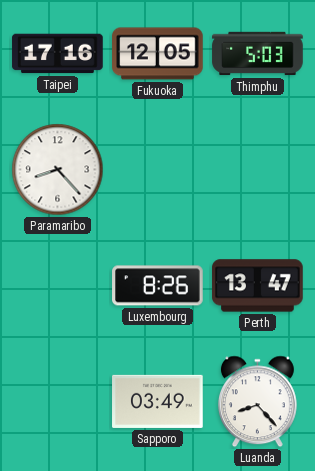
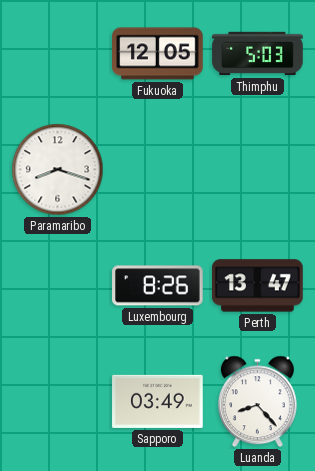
Taipei: 17:16 -> none (58, 54)
Paramaribo: 8:23 -> 8:18 (58, 170)
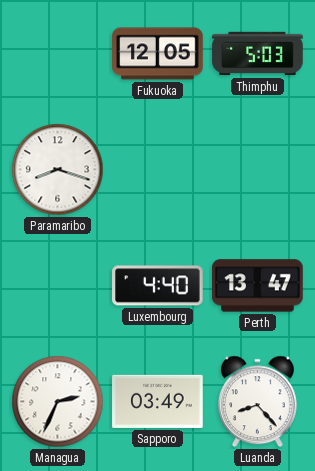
Luxembourg: 8:26 -> 4:40 (158, 286)
Managua: none -> 2:34 (58, 402)
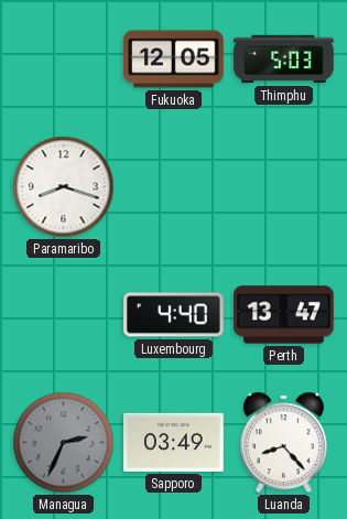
Managua dial: white -> grey (64, 443)
